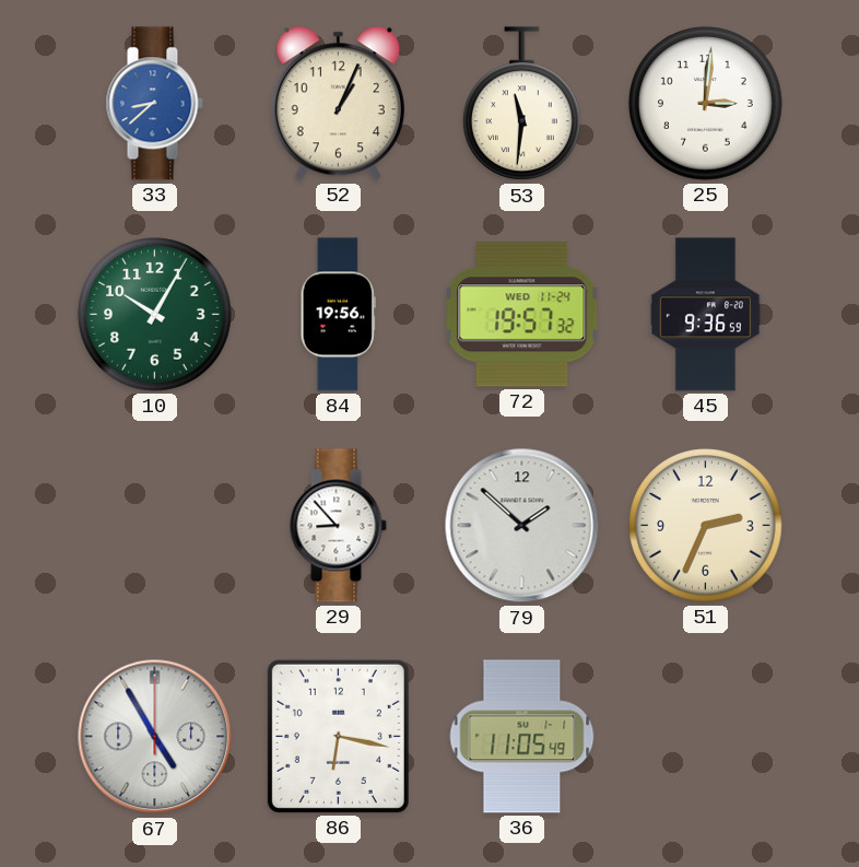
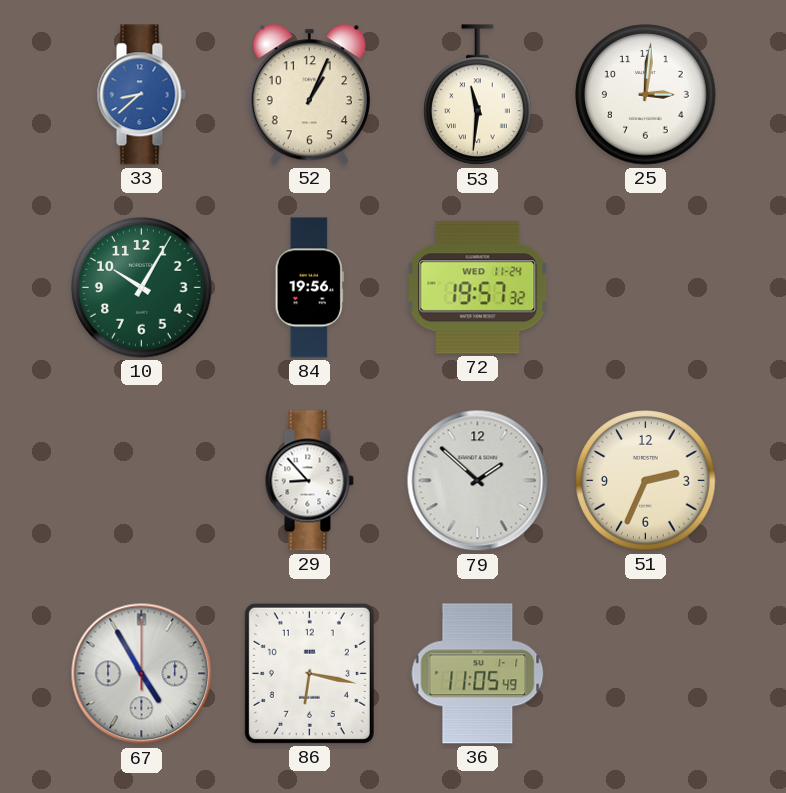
45: 9:36 -> none (705, 315)
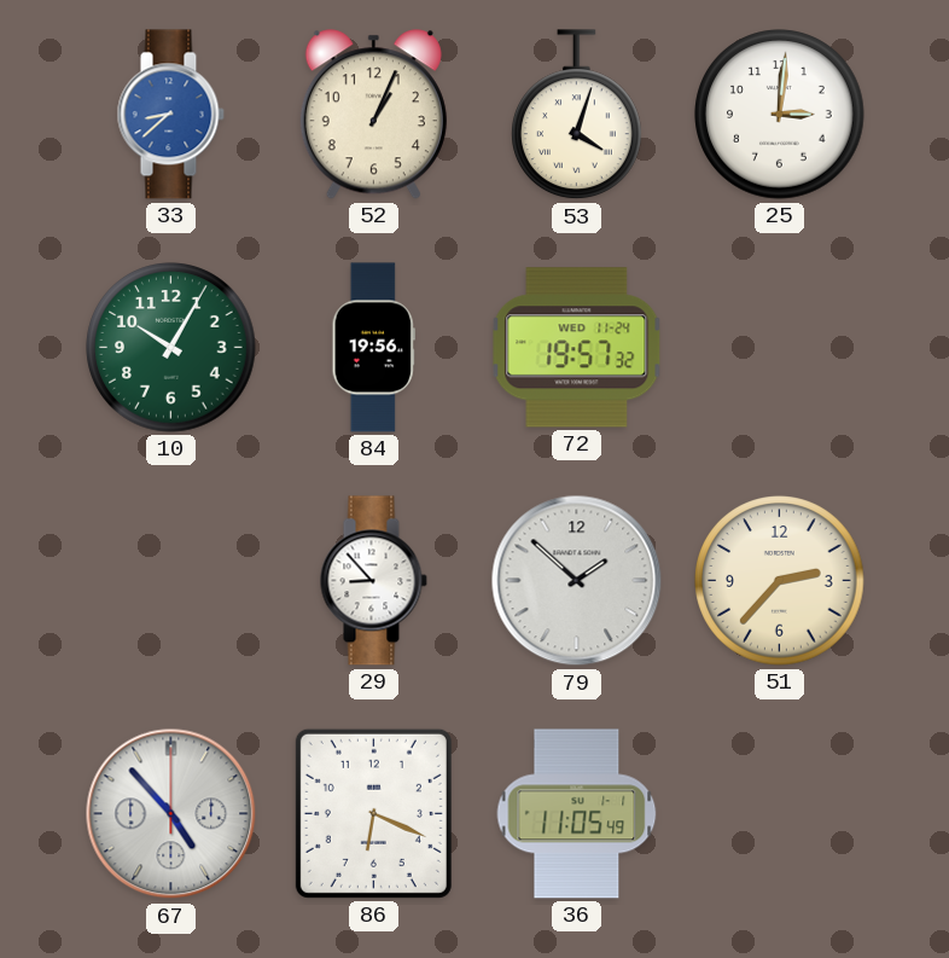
53: 11:31 -> 4:03 (577, 115)
51: 2:34 -> 2:37 (780, 581)
67: 4:55 -> 4:53 (171, 814)
86: 6:17 -> 6:19 (373, 813)
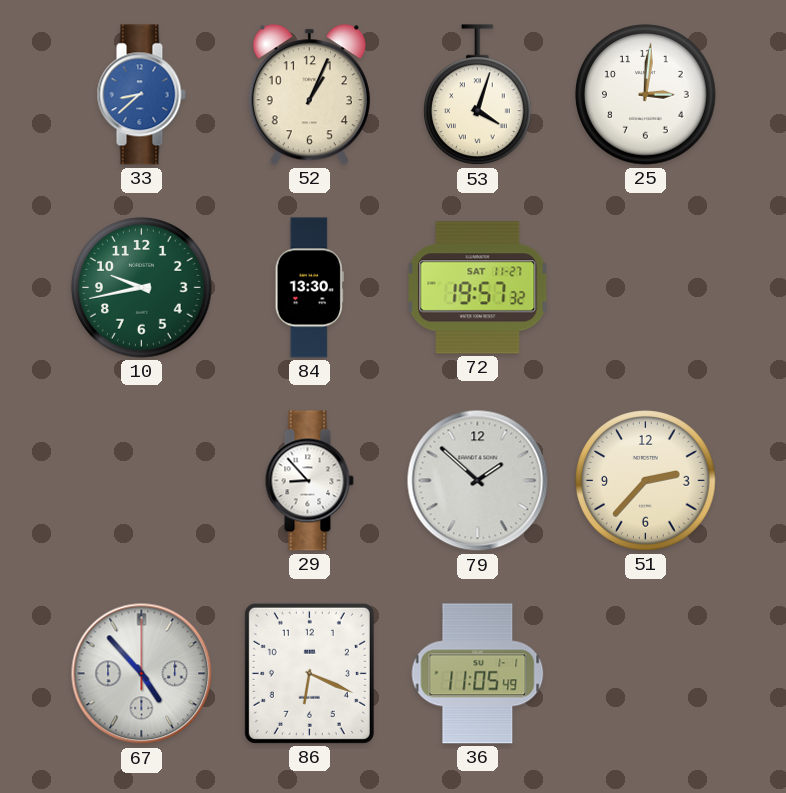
10: 10:05 -> 9:43 (142, 288)
84: 19:56 -> 13:30 (309, 288)
72 date: WED 11-24 -> SAT 11-27 (478, 288)
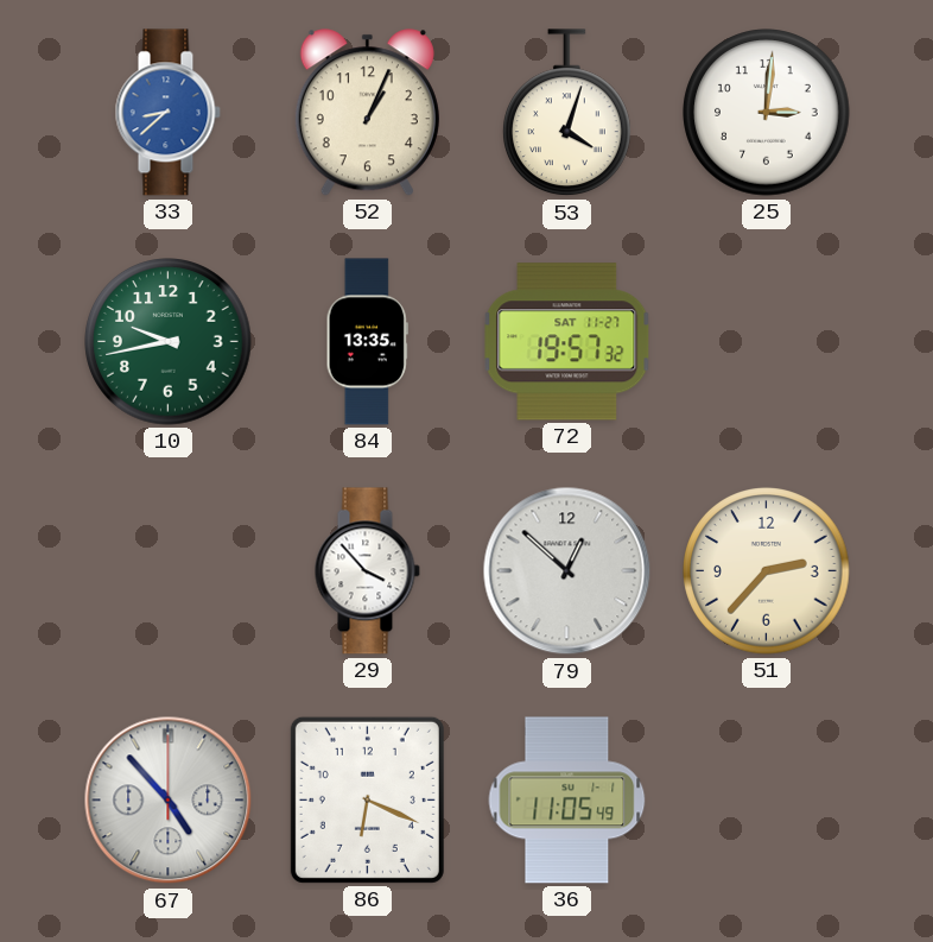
84: 13:30 -> 13:35 (367, 342)
29: 8:53 -> 3:53 (367, 571)
79: 1:52 -> 12:52 (567, 571)
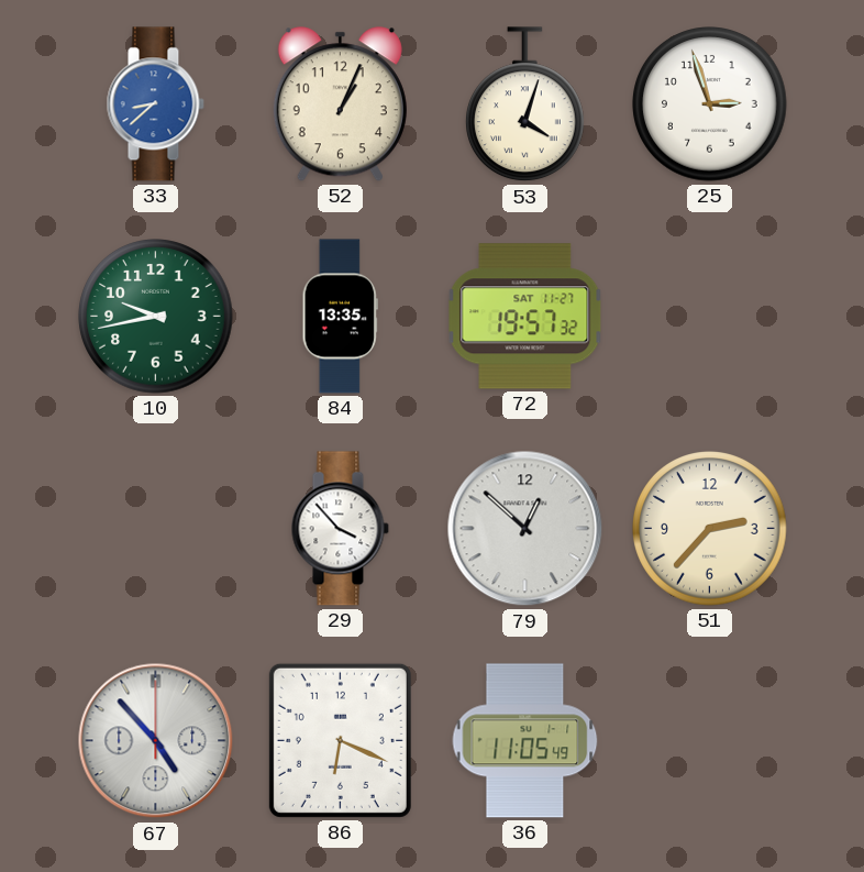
25: 3:01 -> 2:57 (710, 104)
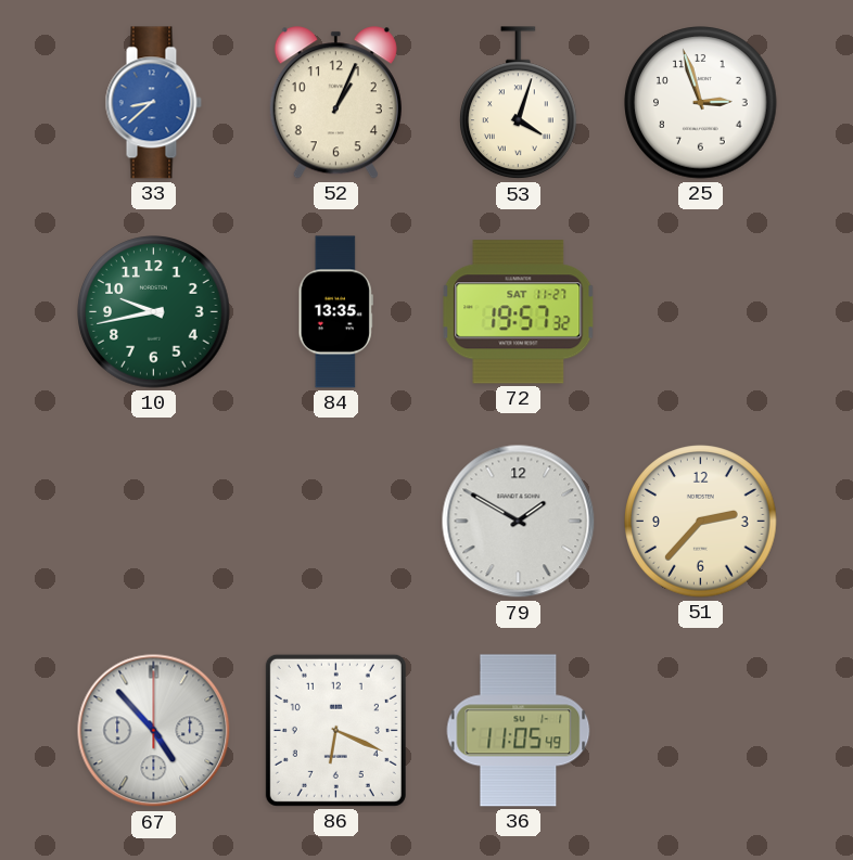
29: 3:53 -> none (340, 529)
79: 12:52 -> 1:50 (519, 522)
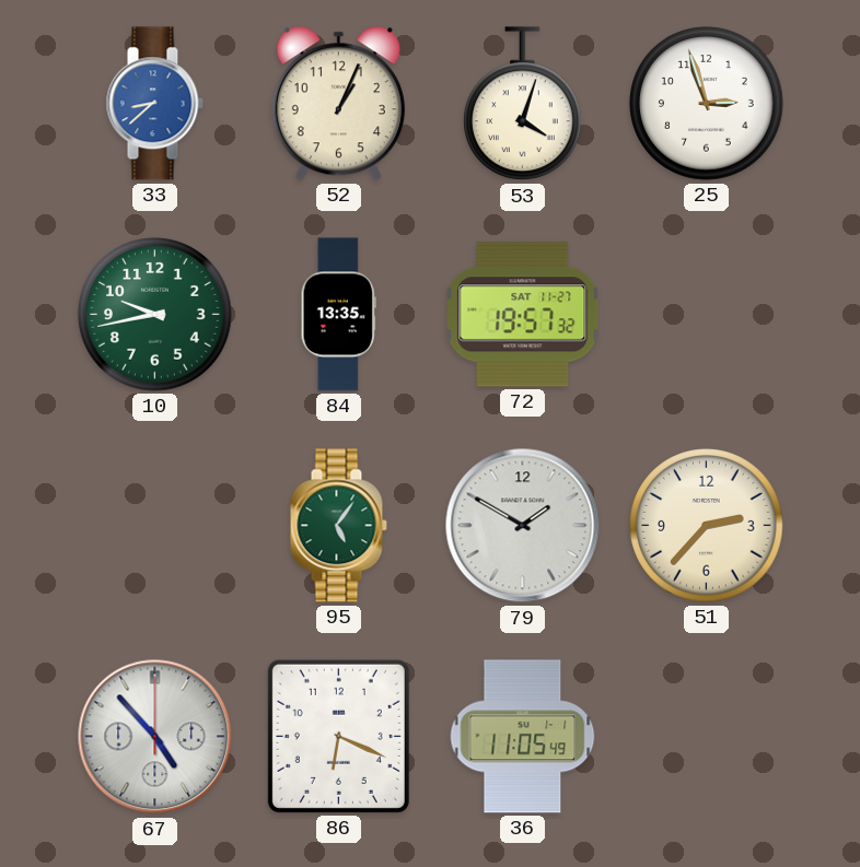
95: none -> 5:06 (338, 526)
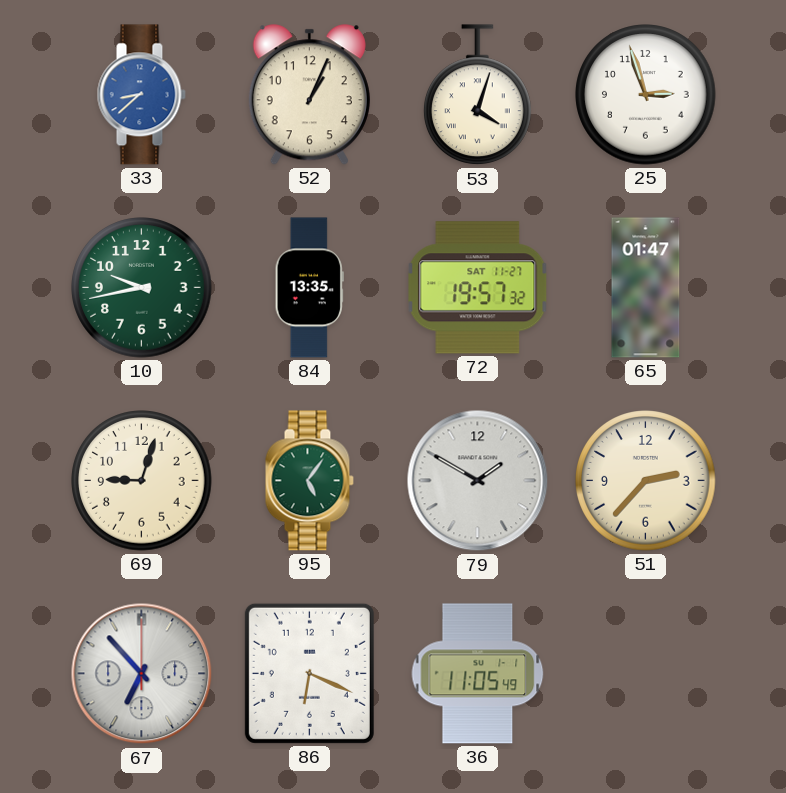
65: none -> 01:47 (646, 288)
69: none -> 9:03 (142, 481)
67: 4:53 -> 6:53 (142, 674)
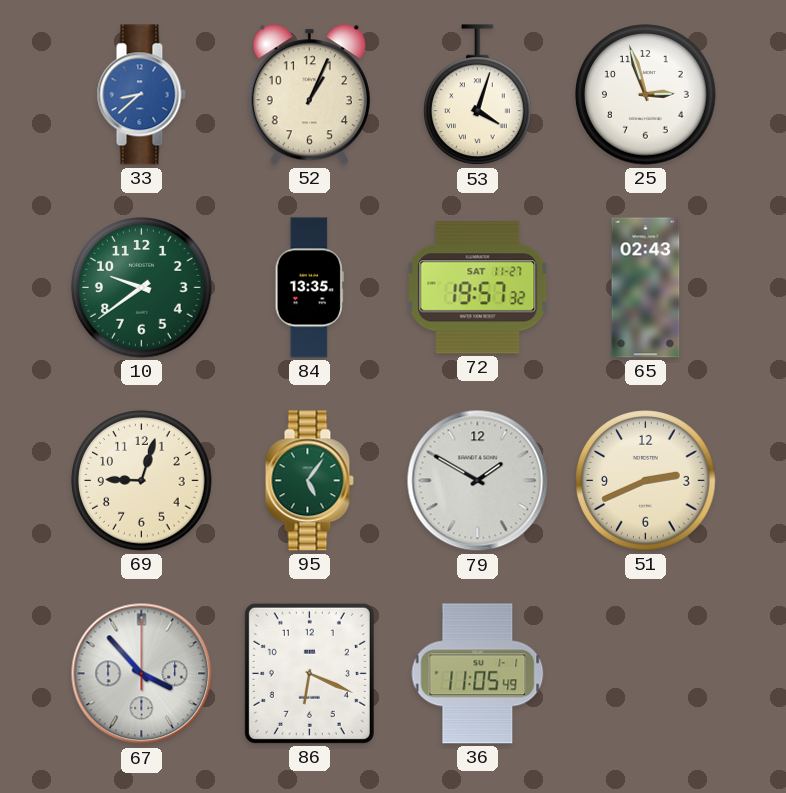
10: 9:43 -> 9:39 (142, 288)
65: 01:47 -> 02:43 (646, 288)
51: 2:37 -> 2:41 (646, 481)
67: 6:53 -> 3:53 (142, 674)
